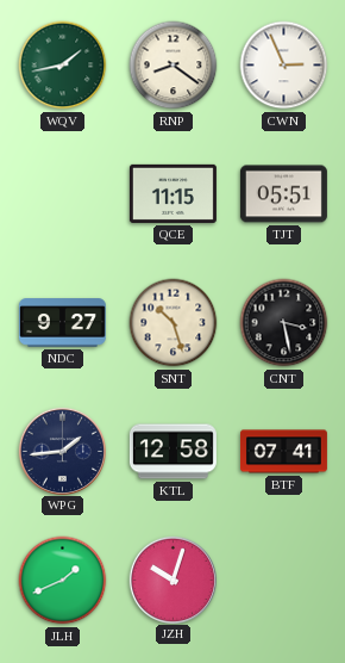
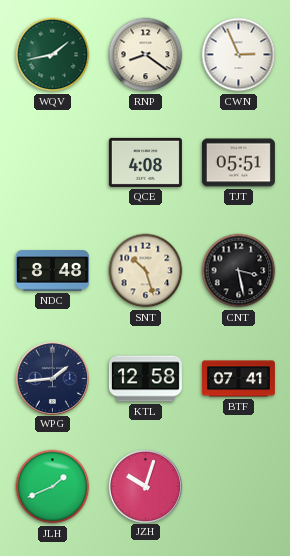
QCE: 11:15 -> 4:08 (145, 162)
NDC: 9:27 -> 8:48 (52, 271)
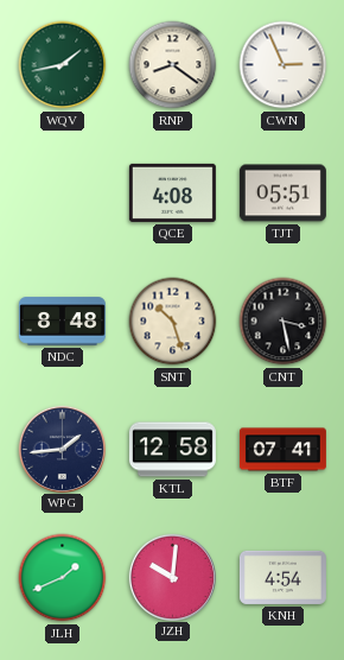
JZH: 10:03 -> 10:01 (172, 577)
KNH: none -> 4:54 (282, 577)
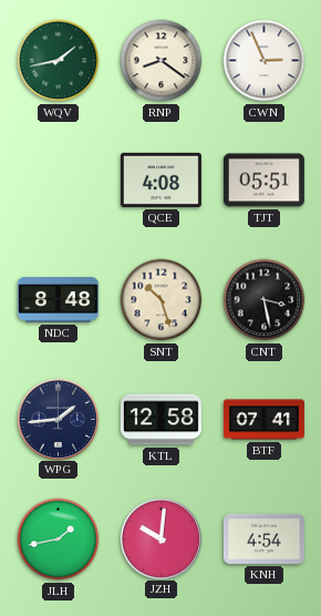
JLH: 1:41 -> 1:43 (59, 540)
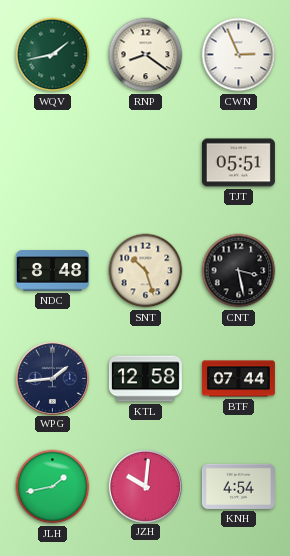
QCE: 4:08 -> none (161, 179)
BTF: 07:41 -> 07:44 (238, 379)
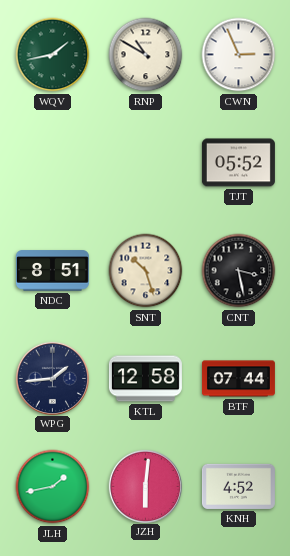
RNP: 8:21 -> 10:50 (146, 55)
TJT: 05:51 -> 05:52 (238, 163)
NDC: 8:48 -> 8:51 (52, 271)
JZH: 10:01 -> 6:01 (145, 486)
KNH: 4:54 -> 4:52 (238, 486)
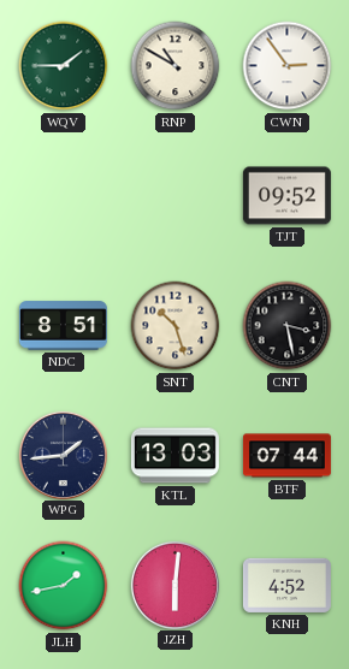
WQV: 1:43 -> 1:45 (64, 66)
CWN: 2:56 -> 2:54 (288, 66)
TJT: 05:52 -> 09:52 (286, 196)
KTL: 12:58 -> 13:03 (174, 456)
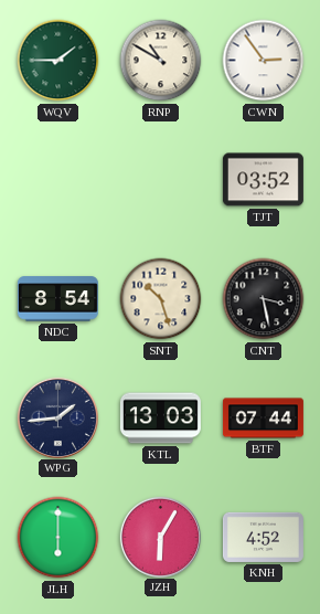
TJT: 09:52 -> 03:52 (263, 180)
NDC: 8:51 -> 8:54 (57, 299)
JLH: 1:43 -> 6:00 (58, 538)
JZH: 6:01 -> 6:05 (160, 537)
